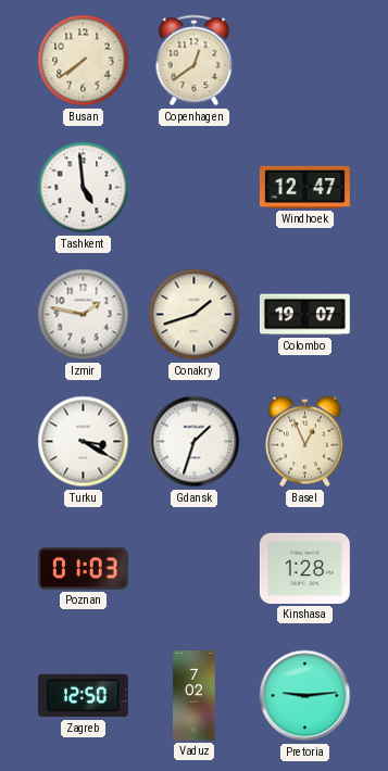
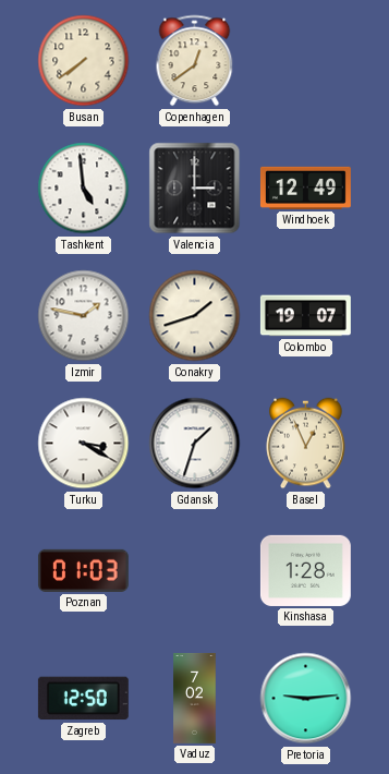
Valencia: none -> 3:00 (195, 189)
Windhoek: 12:47 -> 12:49 (305, 188)
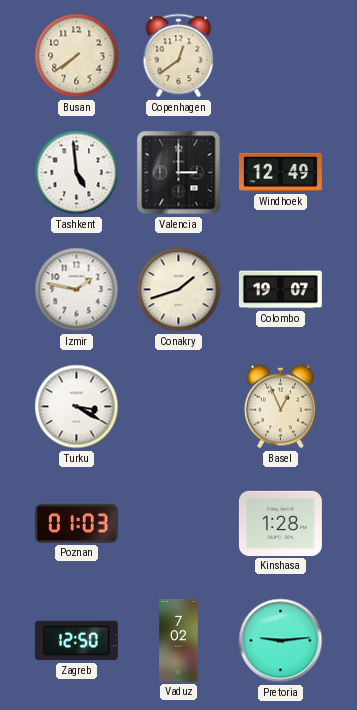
Gdansk: 1:33 -> none (195, 444)
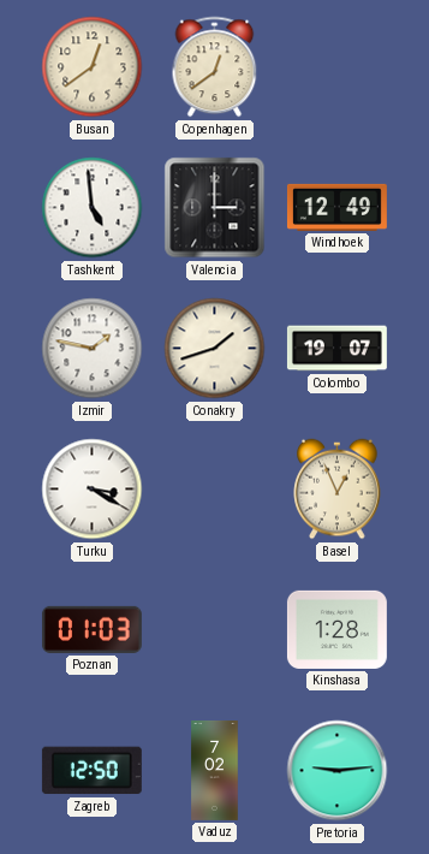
Busan: 7:39 -> 12:39 (93, 67)
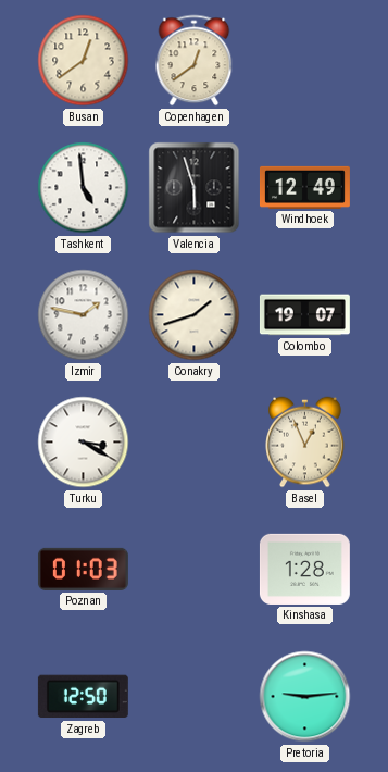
Valencia: 3:00 -> 5:57 (195, 188)
Vaduz: 7:02 -> none (215, 771)
